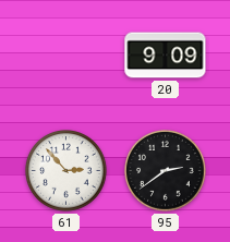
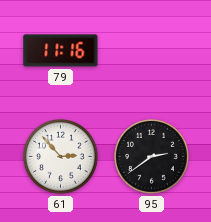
79: none -> 11:16 (61, 51)
20: 9:09 -> none (166, 56)
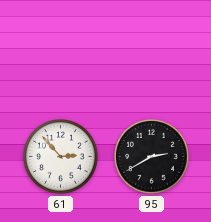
79: 11:16 -> none (61, 51)
95: 2:39 -> 2:40 (152, 157)
